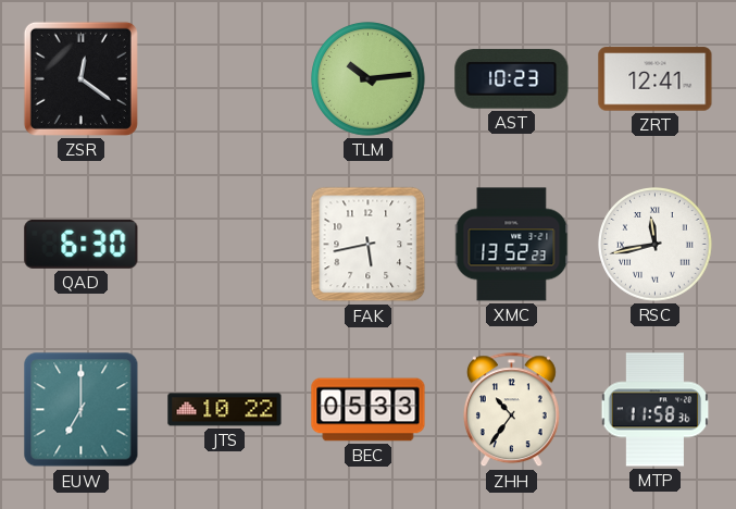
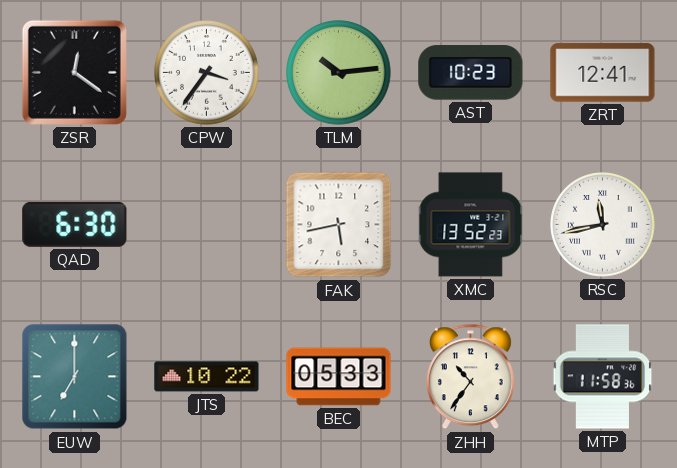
CPW: none -> 3:36 (207, 73)
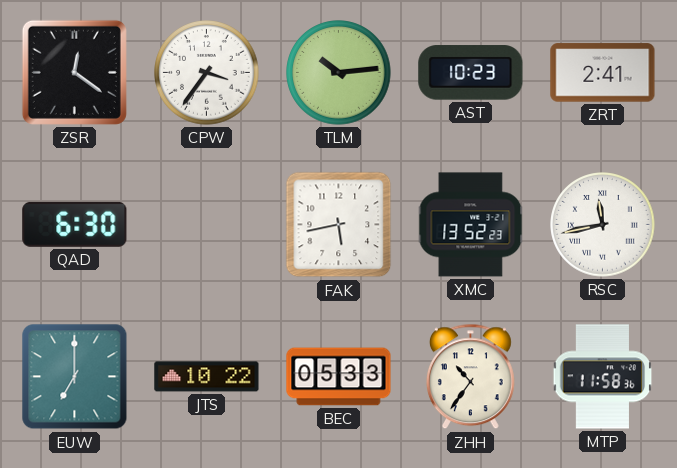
ZRT: 12:41 -> 2:41 (603, 73)
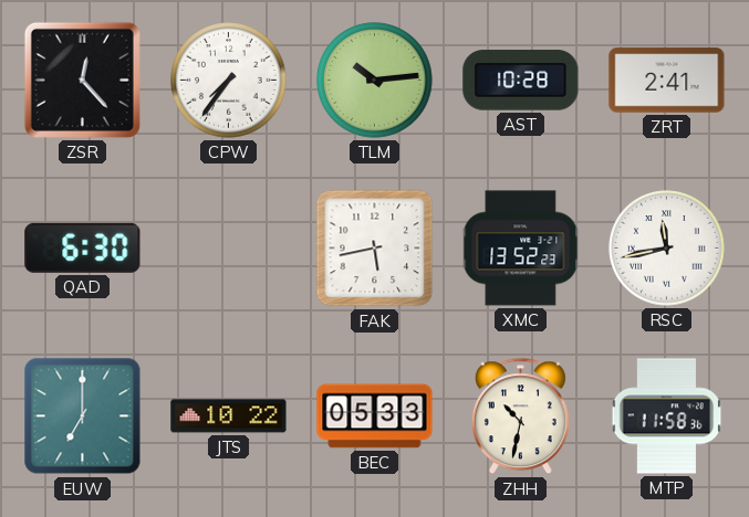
ZSR: 12:21 -> 12:23 (82, 80)
CPW: 3:36 -> 7:36 (229, 81)
AST: 10:23 -> 10:28 (521, 81)
ZHH: 10:36 -> 10:32 (520, 416)
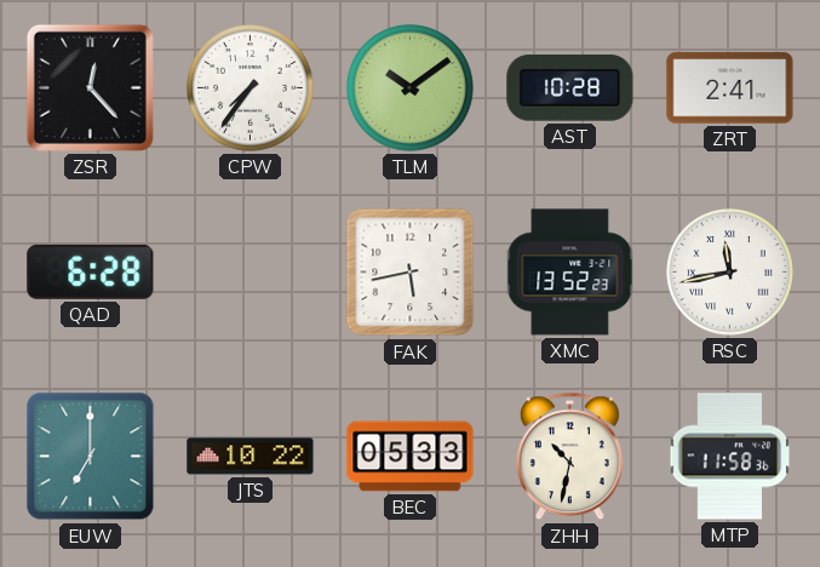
TLM: 10:14 -> 10:09 (411, 88)
QAD: 6:30 -> 6:28 (91, 271)
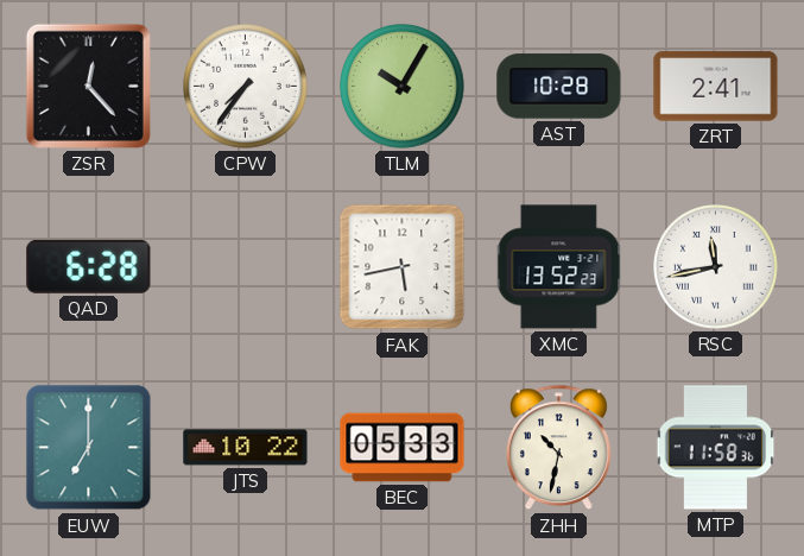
TLM: 10:09 -> 10:05 (403, 87)
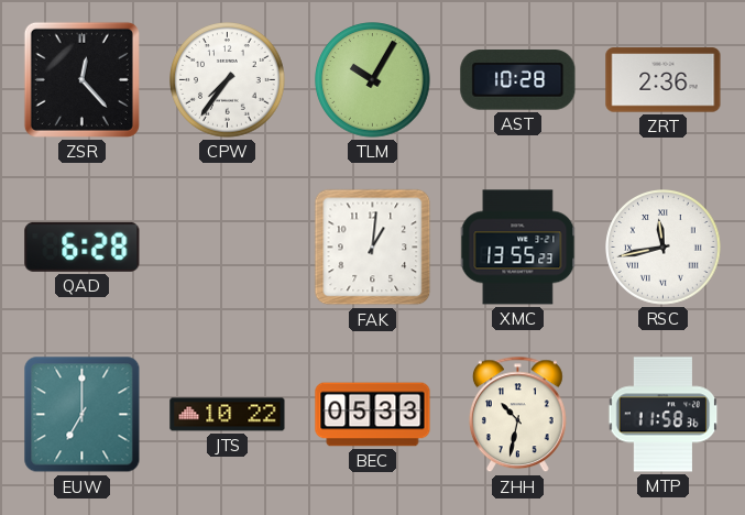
ZRT: 2:41 -> 2:36 (664, 80)
FAK: 5:43 -> 1:01 (373, 248)
XMC: 13:52 -> 13:55 (518, 248)
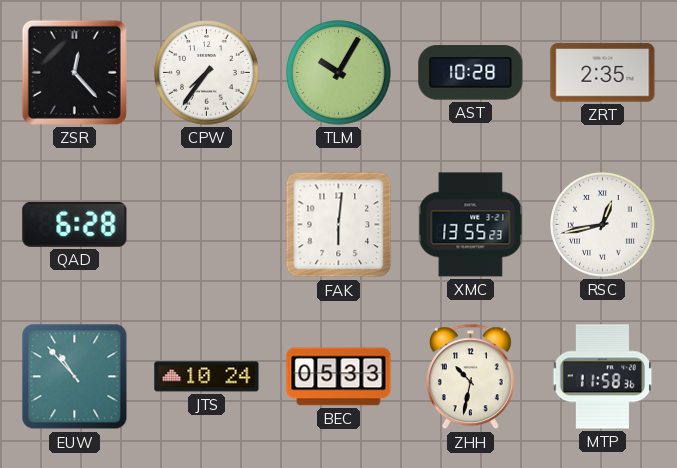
ZRT: 2:36 -> 2:35 (603, 73)
FAK: 1:01 -> 6:01 (339, 225)
RSC: 11:43 -> 12:43 (603, 225)
EUW: 7:00 -> 10:53 (75, 377)
JTS: 10:22 -> 10:24 (207, 377)
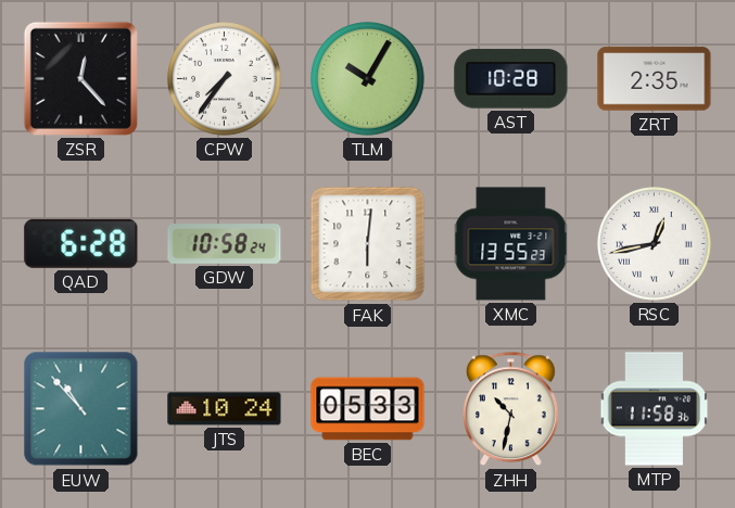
GDW: none -> 10:58 (225, 244)
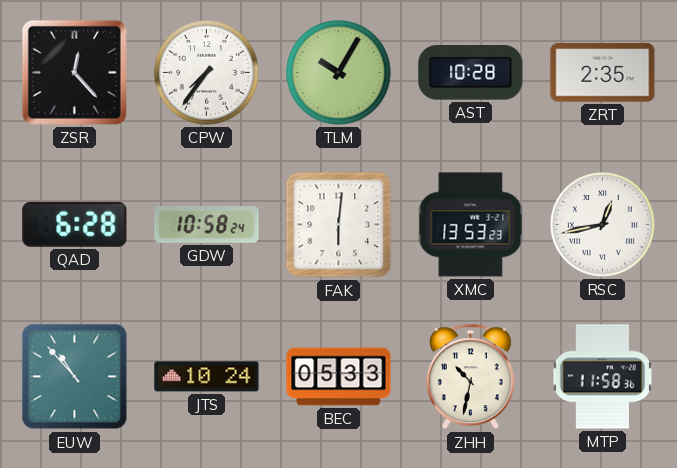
XMC: 13:55 -> 13:53 (471, 225)
